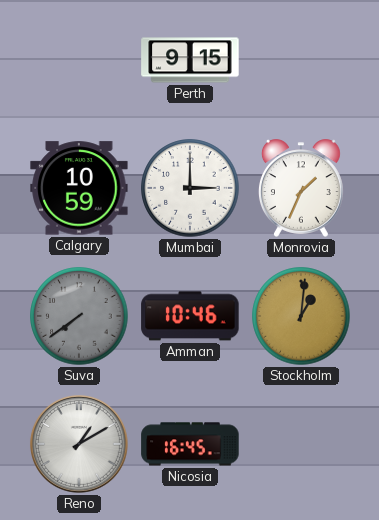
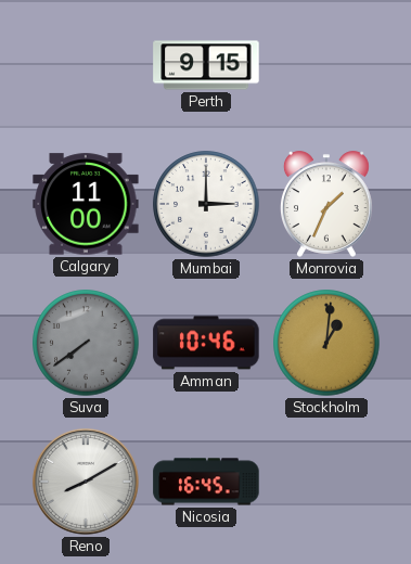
Calgary: 10:59 -> 11:00 (86, 204)
Reno: 1:10 -> 8:10 (86, 482)
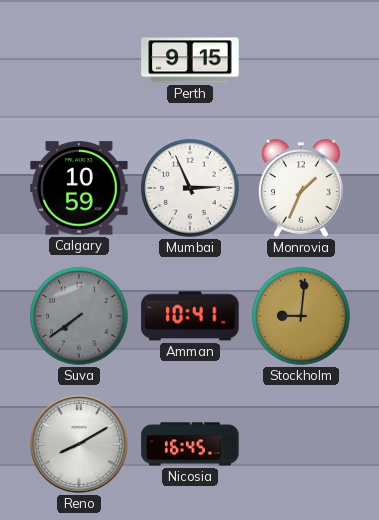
Calgary: 11:00 -> 10:59 (79, 188)
Mumbai: 3:00 -> 2:56 (190, 188)
Amman: 10:46 -> 10:41 (190, 316)
Stockholm: 1:01 -> 9:01 (301, 316)
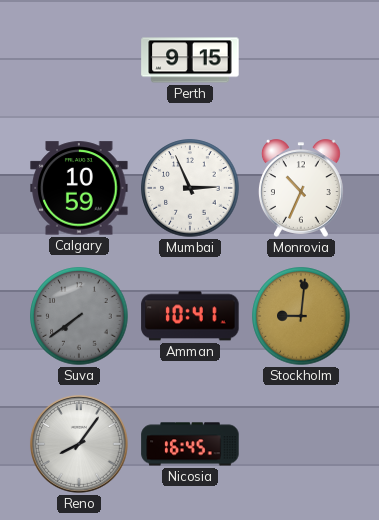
Monrovia: 1:34 -> 10:34 (301, 188)
Reno: 8:10 -> 8:06 (79, 444)
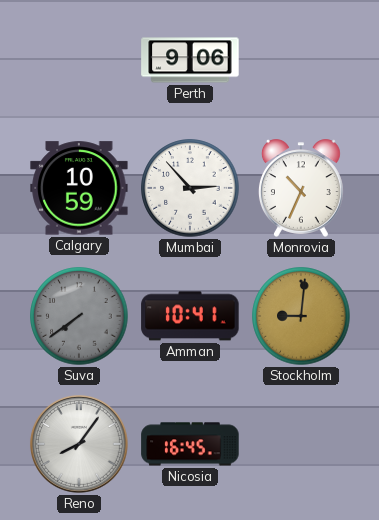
Perth: 9:15 -> 9:06 (190, 60)
Mumbai: 2:56 -> 2:53 (190, 188)
